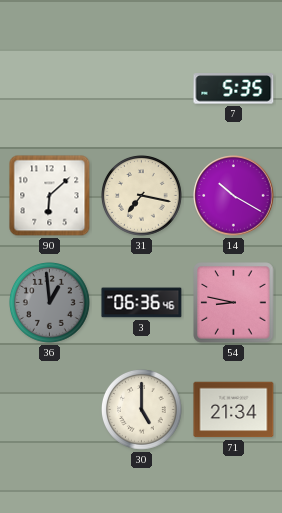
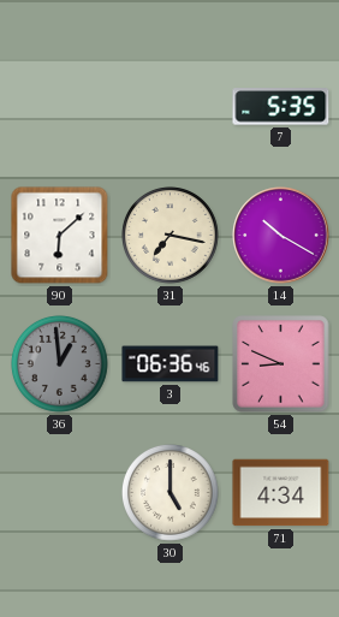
54: 8:47 -> 8:49 (281, 364)
71: 21:34 -> 4:34 (281, 493)
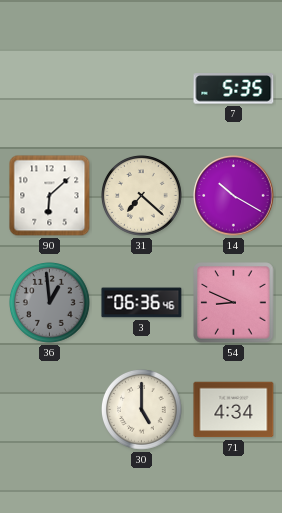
31: 7:17 -> 7:22 (142, 196)
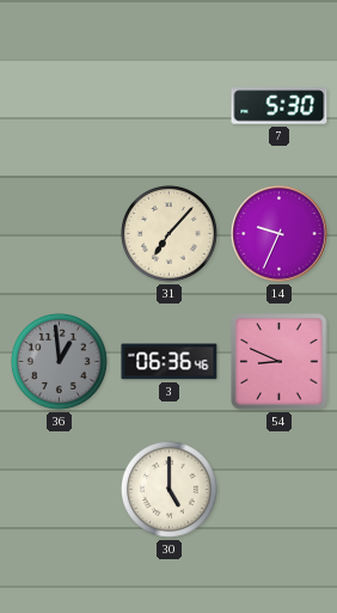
7: 5:35 -> 5:30 (280, 106)
90: 6:08 -> none (50, 196)
31: 7:22 -> 7:07 (170, 234)
14: 10:20 -> 9:34 (280, 234)
71: 4:34 -> none (234, 410)
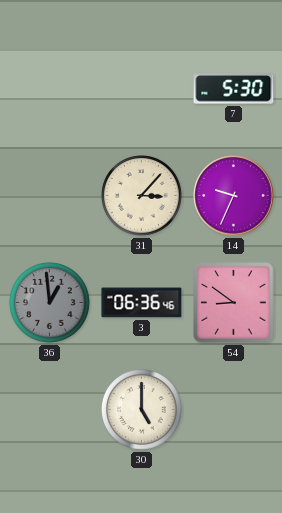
31: 7:07 -> 3:07 (142, 196)
54: 8:49 -> 8:51 (234, 303)
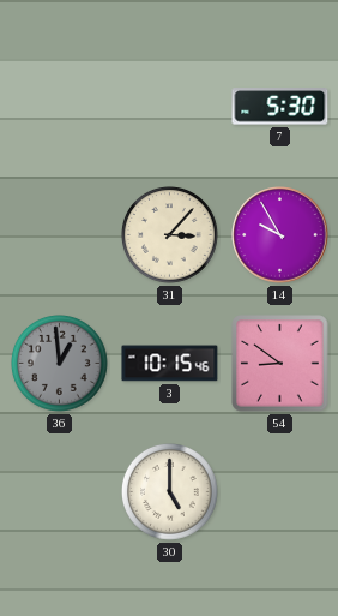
14: 9:34 -> 9:55 (280, 235)
3: 06:36 -> 10:15 (170, 364)
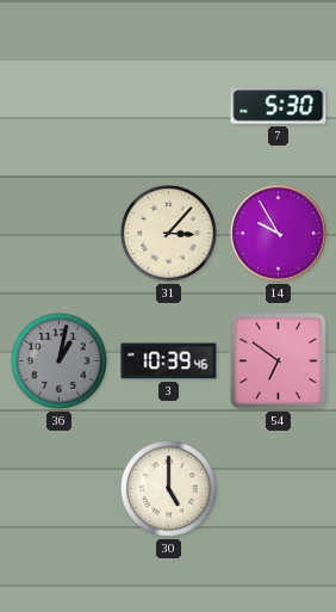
36: 12:59 -> 1:02 (60, 361)
3: 10:15 -> 10:39 (169, 361)
54: 8:51 -> 6:51 (279, 361)
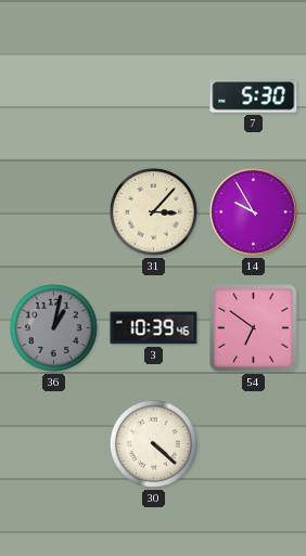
30: 5:00 -> 4:22 (154, 444)
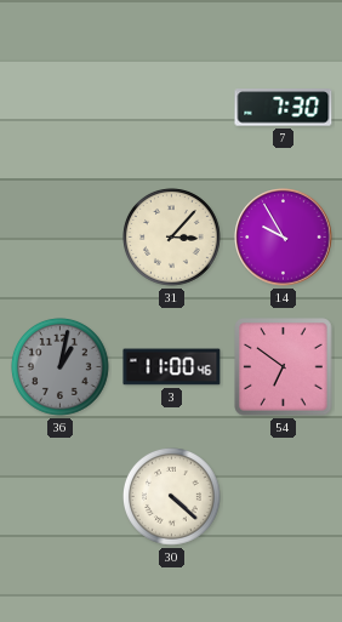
7: 5:30 -> 7:30 (284, 108)
3: 10:39 -> 11:00 (172, 367)
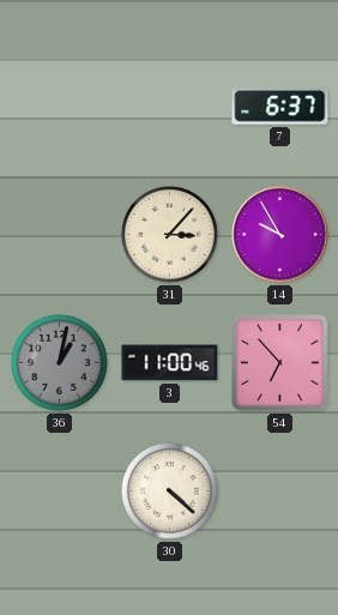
7: 7:30 -> 6:37 (280, 107)
54: 6:51 -> 6:53 (280, 363)
